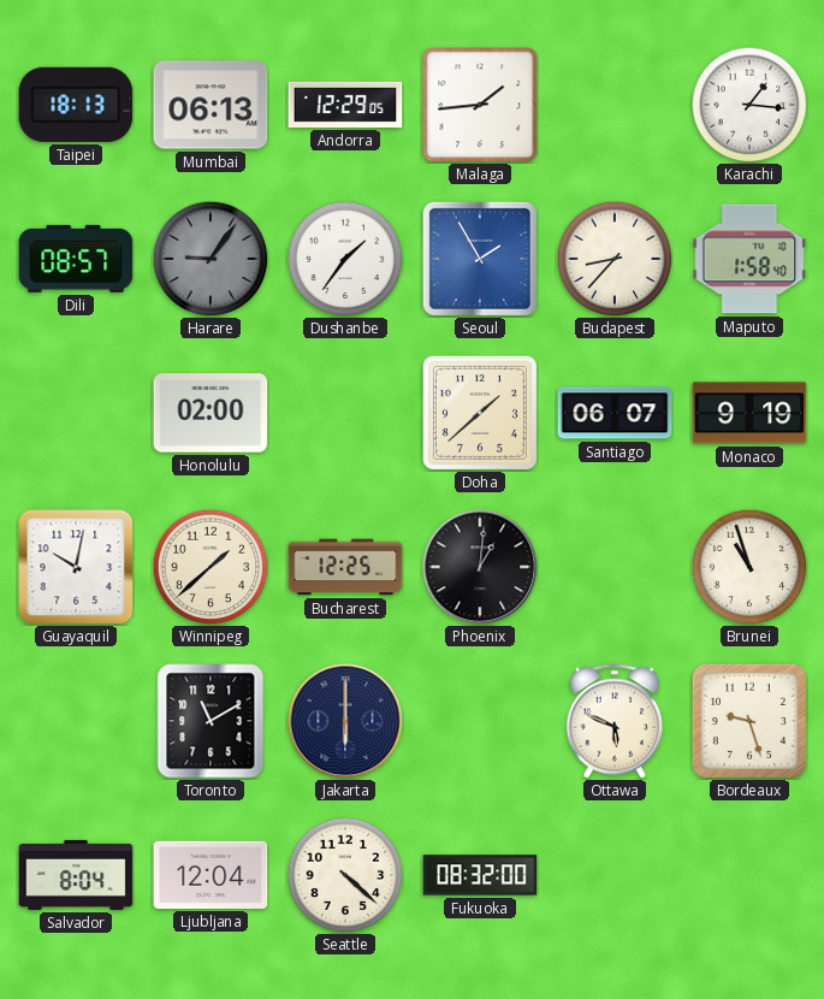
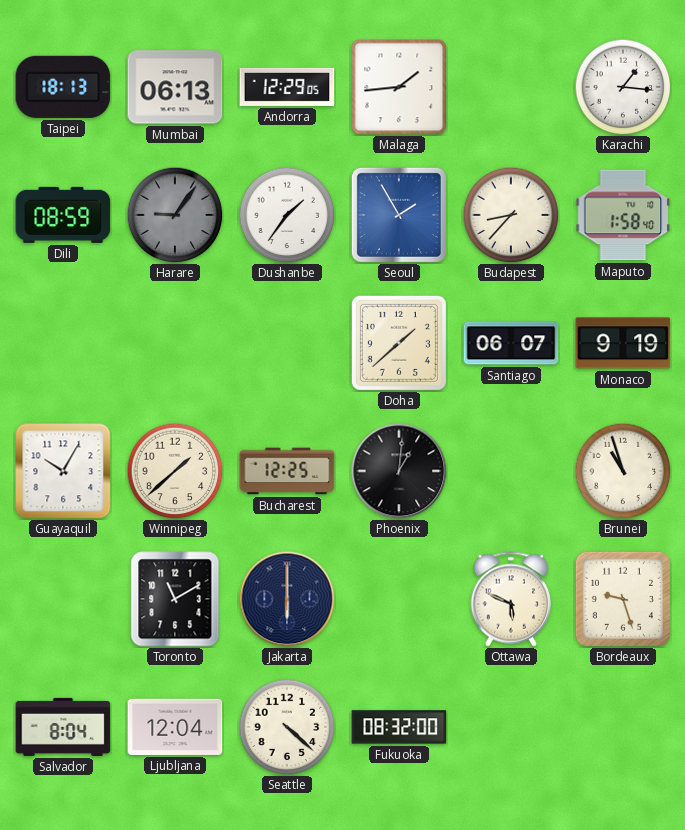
Dili: 08:57 -> 08:59 (63, 215)
Honolulu: 02:00 -> none (211, 413)
Guayaquil: 10:02 -> 10:05 (63, 471)
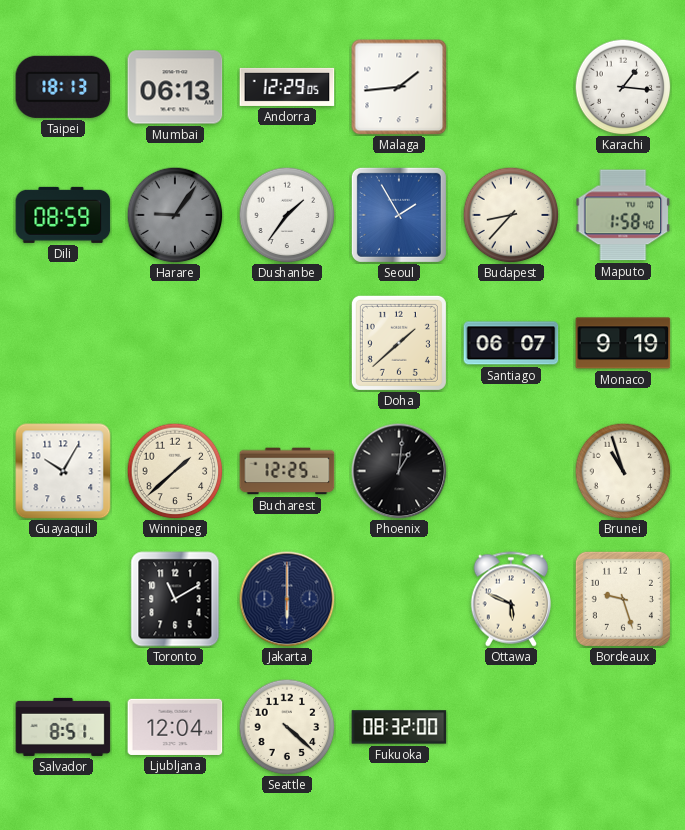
Salvador: 8:04 -> 8:51 (63, 727)
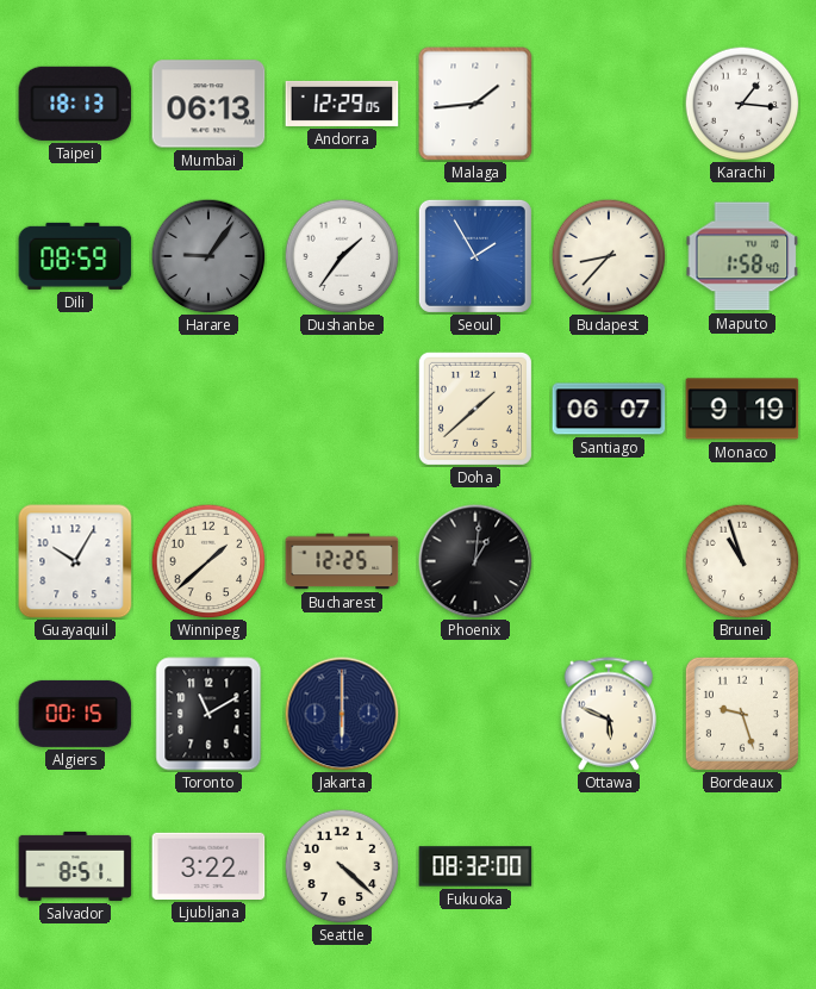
Algiers: none -> 00:15 (75, 714)
Ljubljana: 12:04 -> 3:22 (208, 866)
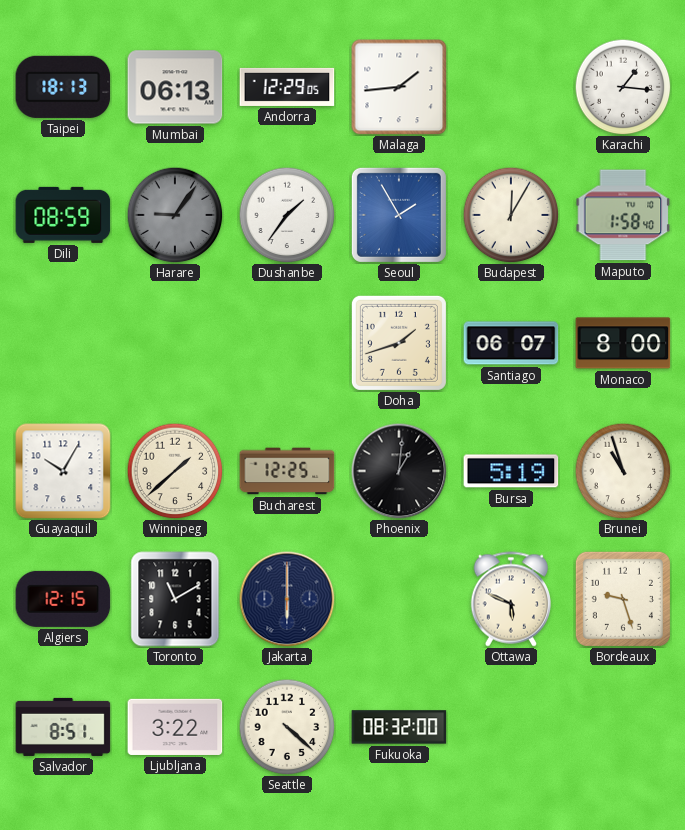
Budapest: 8:37 -> 12:05 (511, 215)
Doha: 1:38 -> 1:42 (399, 343)
Monaco: 9:19 -> 8:00 (623, 343)
Bursa: none -> 5:19 (511, 471)
Algiers: 00:15 -> 12:15 (63, 599)
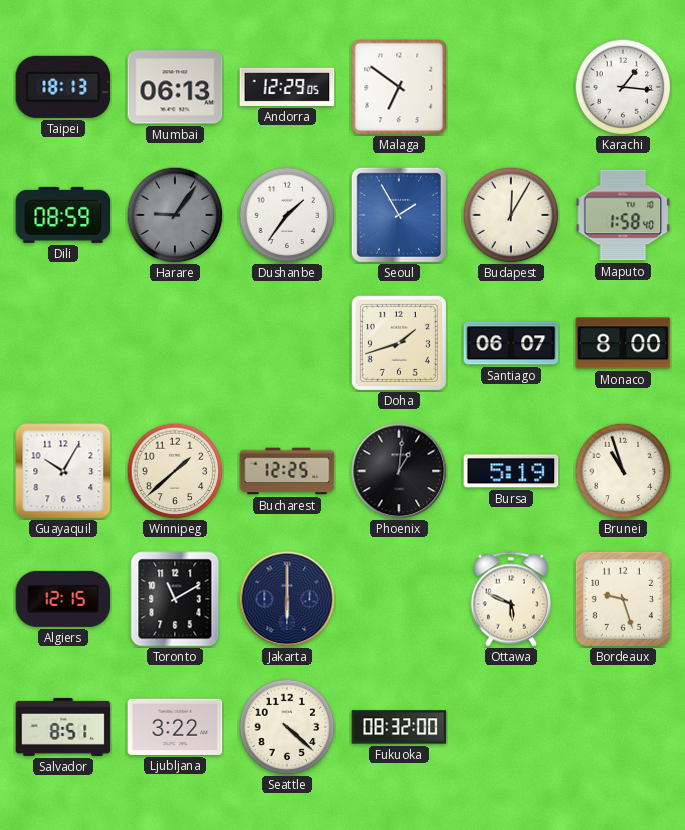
Malaga: 1:44 -> 6:51 (399, 87)
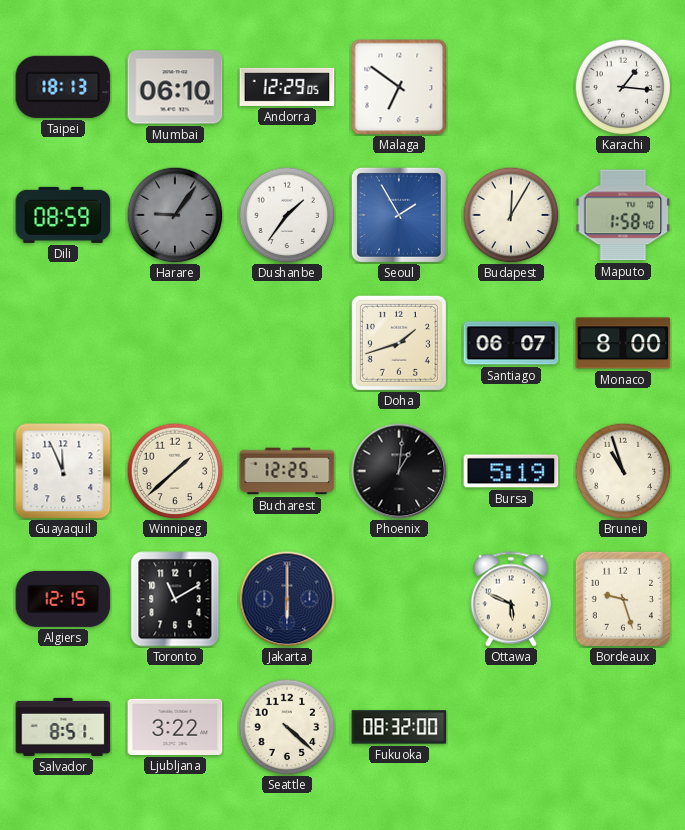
Mumbai: 06:13 -> 06:10 (175, 87)
Guayaquil: 10:05 -> 11:56 (63, 471)
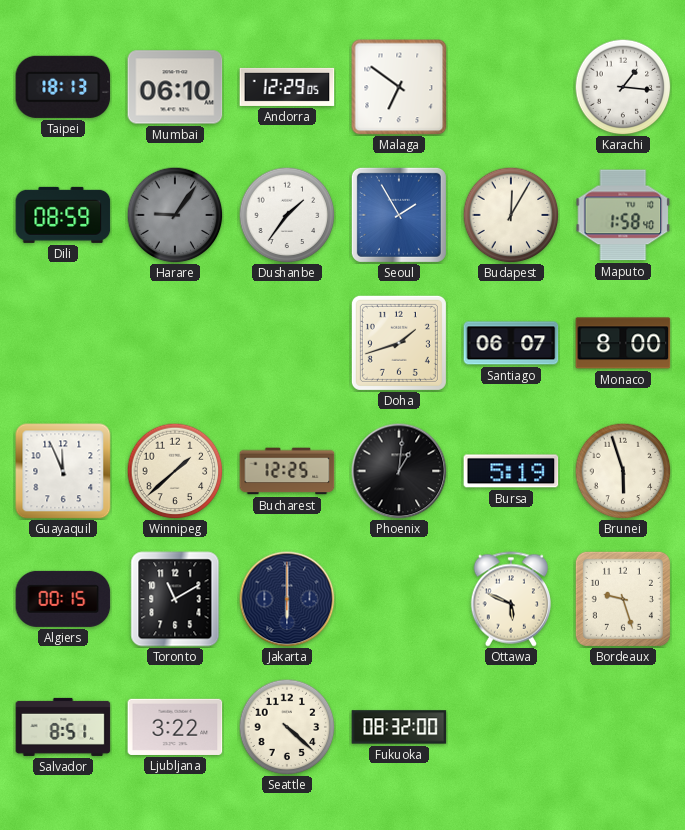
Brunei: 10:57 -> 5:57 (623, 471)
Algiers: 12:15 -> 00:15 (63, 599)
